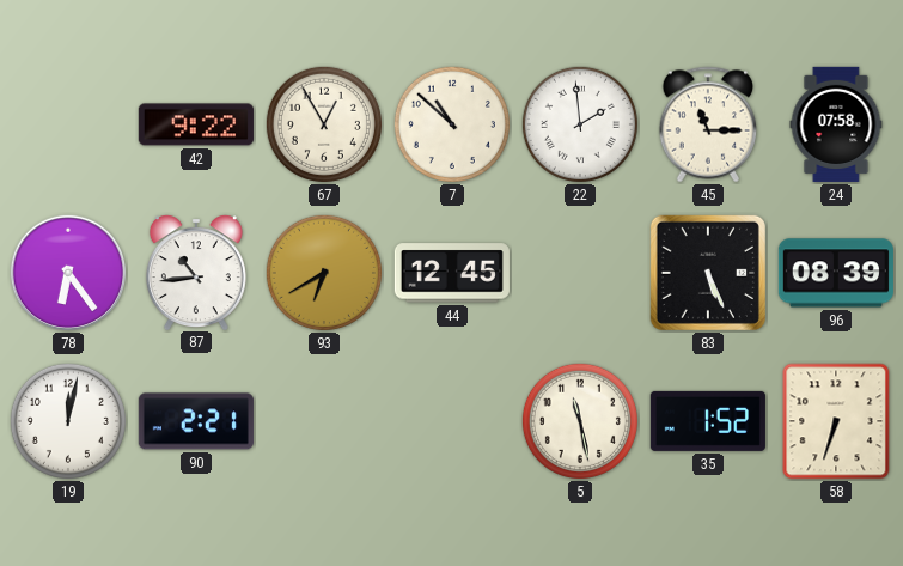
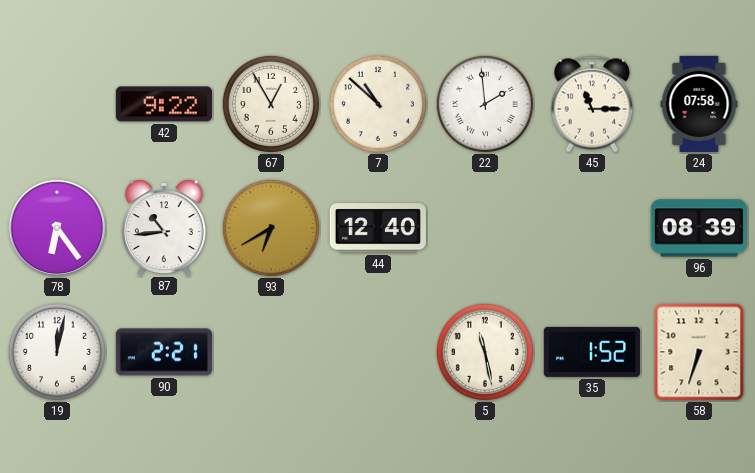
44: 12:45 -> 12:40 (378, 228)
83: 5:26 -> none (708, 273)
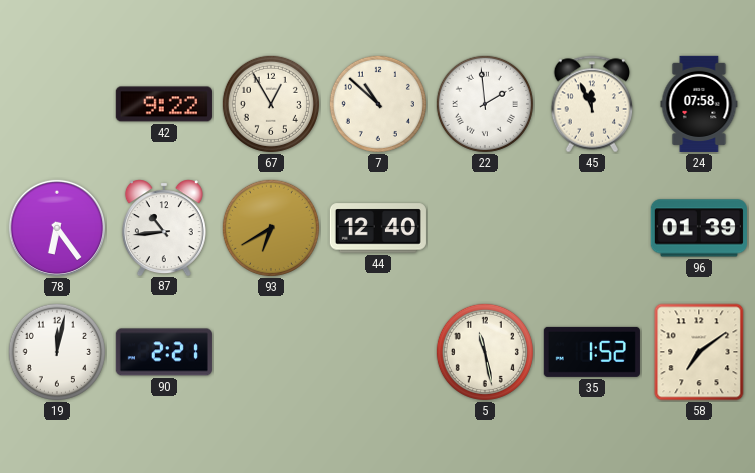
45: 11:15 -> 11:56 (592, 104)
96: 08:39 -> 01:39 (699, 228)
58: 6:33 -> 7:09 (699, 352)
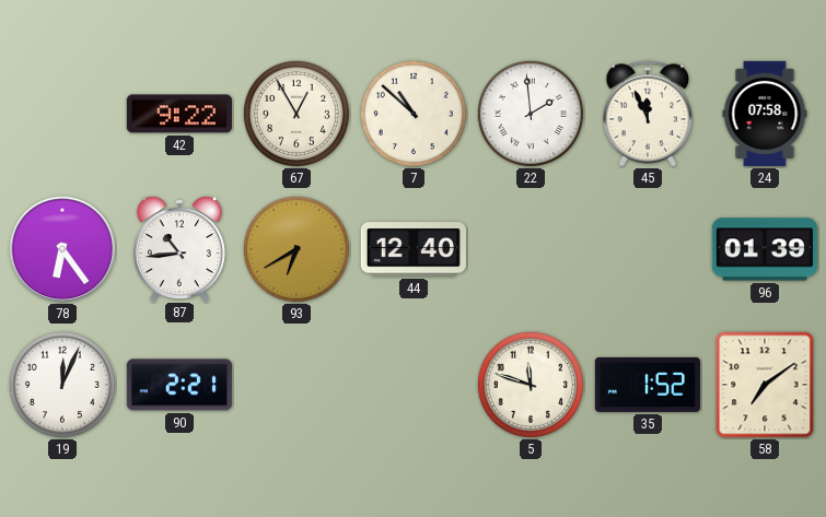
19: 12:02 -> 12:04 (62, 385)
5: 11:28 -> 11:48 (531, 385)
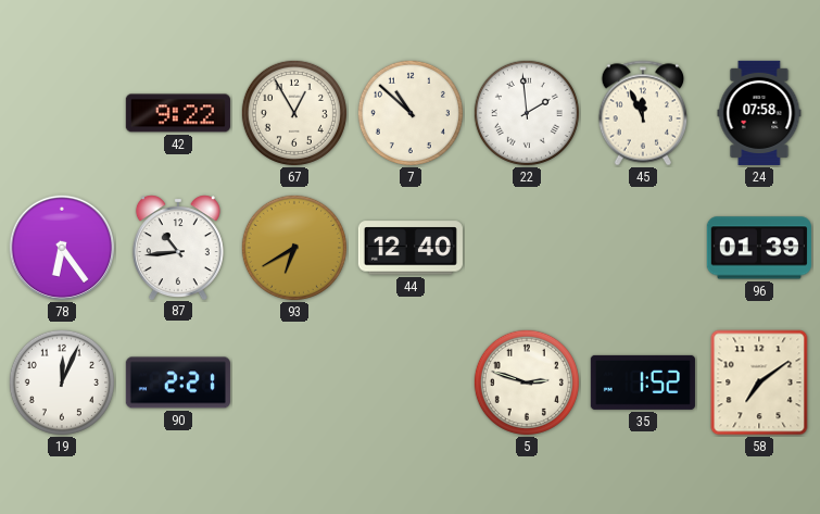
5: 11:48 -> 2:48 (527, 383)
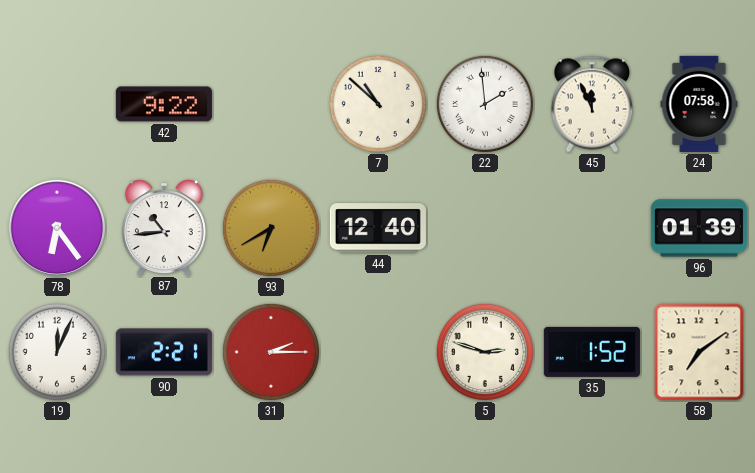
67: 12:55 -> none (294, 113)
31: none -> 2:15 (271, 352)
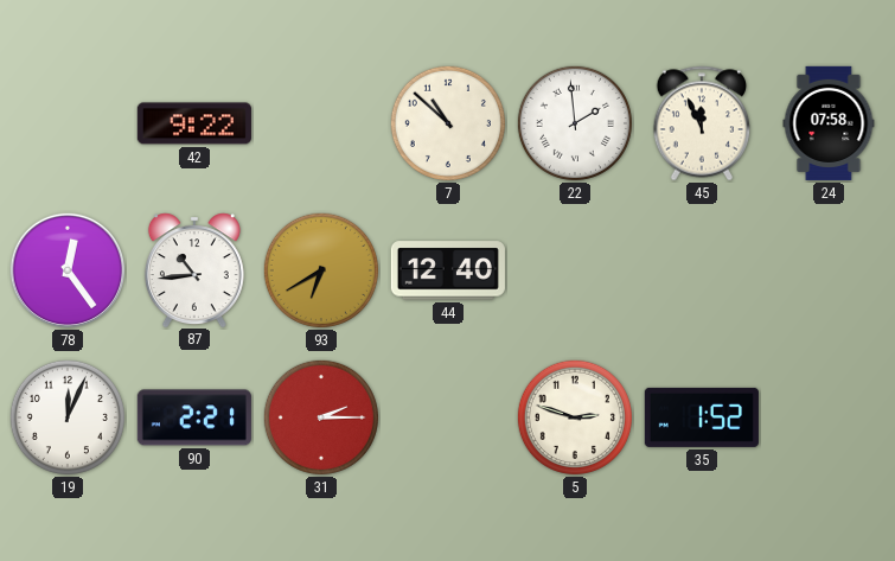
78: 6:24 -> 12:24 (68, 270)
96: 01:39 -> none (699, 228)
58: 7:09 -> none (699, 352)
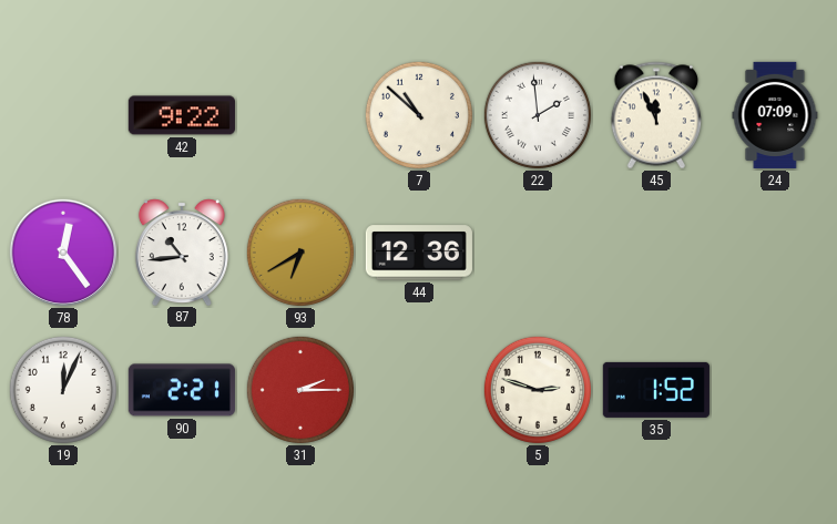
24: 07:58 -> 07:09 (775, 115)
44: 12:40 -> 12:36 (419, 253)
